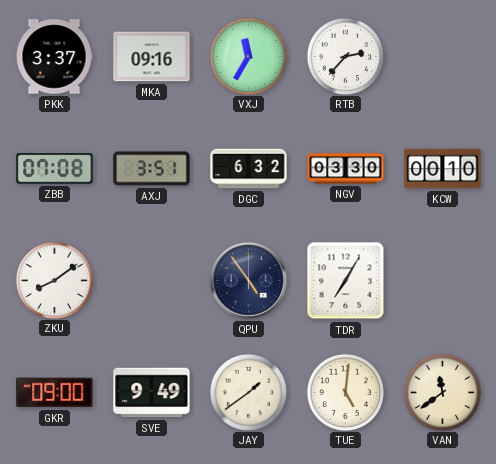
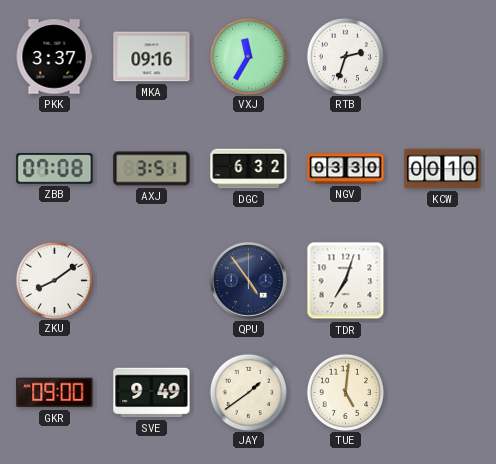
RTB: 2:37 -> 2:33 (345, 56)
TDR: 7:05 -> 7:03 (346, 281)
VAN: 11:39 -> none (442, 392)
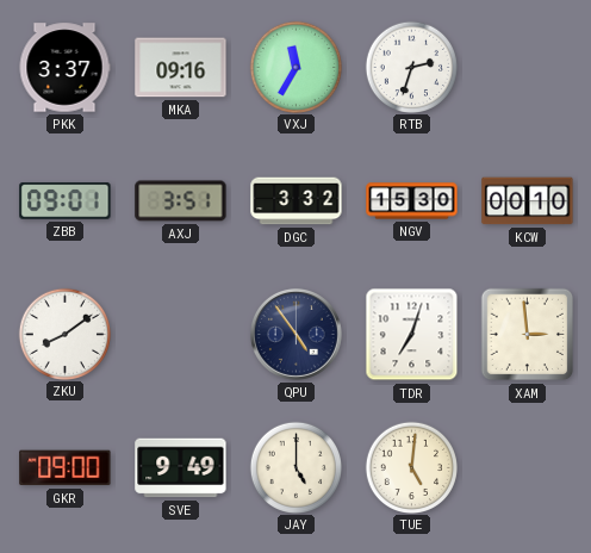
ZBB: 07:08 -> 09:01 (66, 201)
DGC: 6:32 -> 3:32 (297, 201)
NGV: 03:30 -> 15:30 (412, 201)
XAM: none -> 2:59 (528, 335)
JAY: 1:39 -> 5:00 (295, 467)
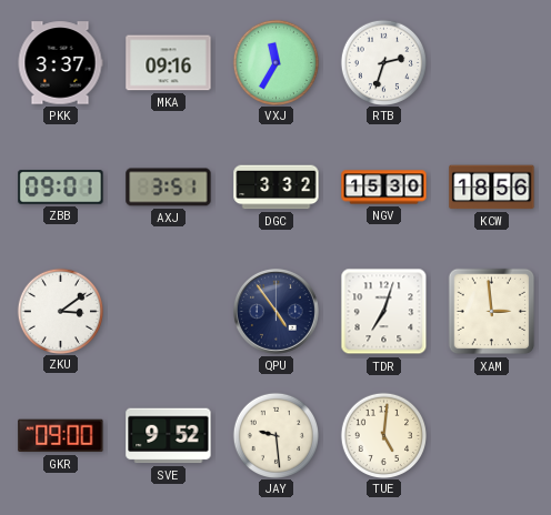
KCW: 00:10 -> 18:56 (492, 188)
ZKU: 8:09 -> 3:09 (60, 311)
SVE: 9:49 -> 9:52 (169, 436)
JAY: 5:00 -> 9:29 (275, 435)
